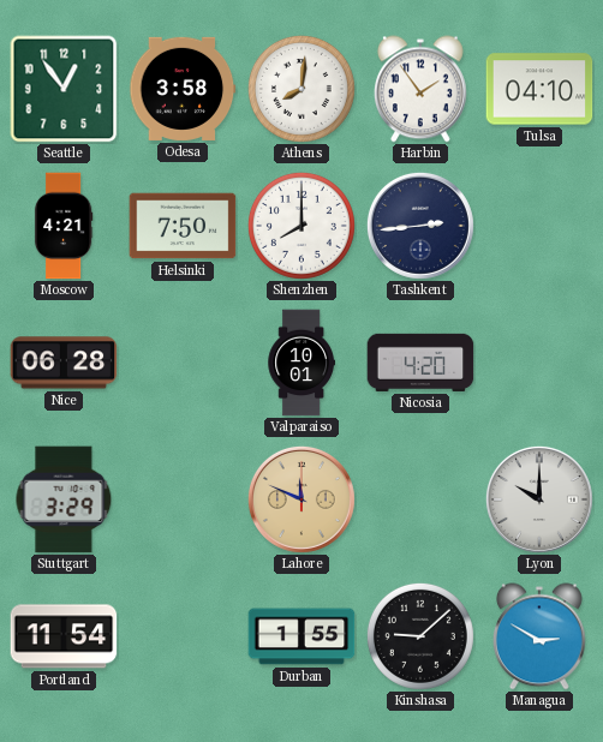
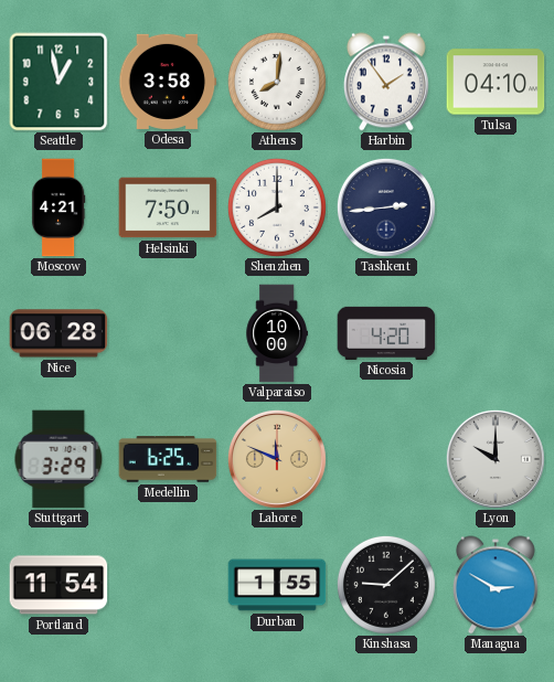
Seattle: 12:54 -> 12:58 (58, 82)
Valparaiso: 10:01 -> 10:00 (276, 333)
Medellin: none -> 6:25 (168, 459)
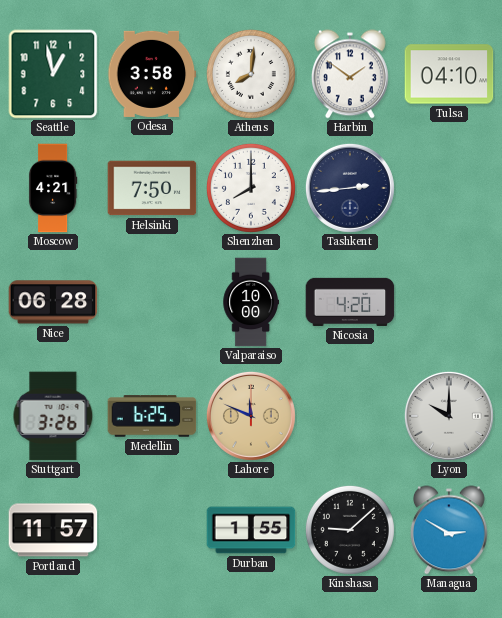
Harbin: 1:54 -> 1:51 (350, 74)
Stuttgart: 3:29 -> 3:26 (53, 416)
Portland: 11:54 -> 11:57 (53, 530)
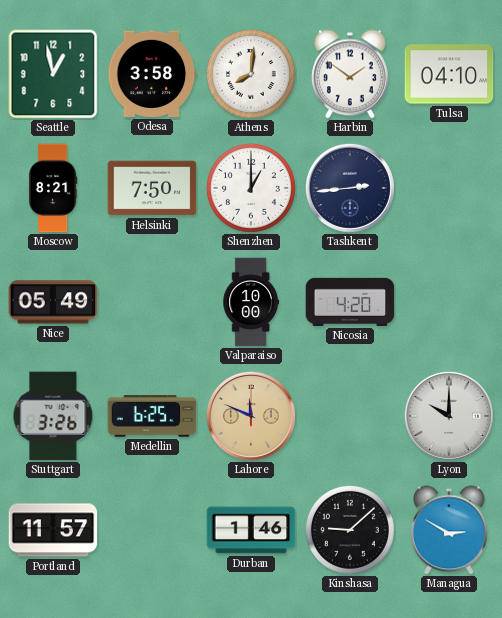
Moscow: 4:21 -> 8:21 (53, 188)
Shenzhen: 8:00 -> 1:00 (251, 188)
Nice: 06:28 -> 05:49 (53, 302)
Durban: 1:55 -> 1:46 (251, 530)
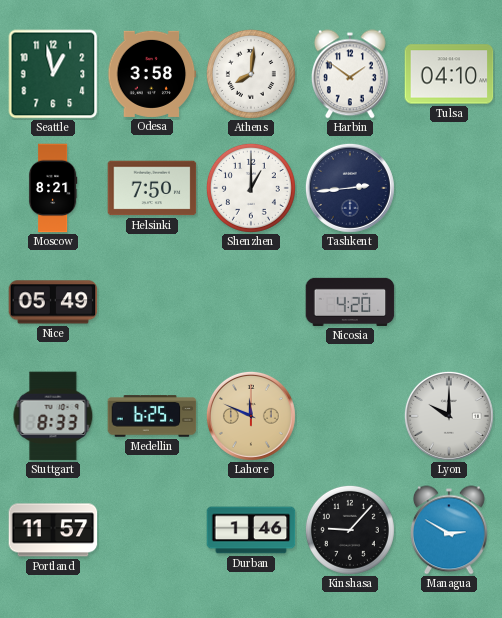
Valparaiso: 10:00 -> none (250, 302)
Stuttgart: 3:26 -> 8:33 (53, 416)
Kinshasa: 9:08 -> 9:07 (350, 530)
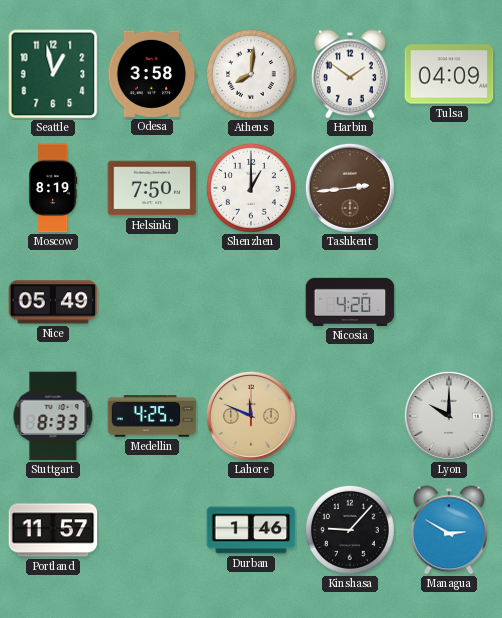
Tulsa: 04:10 -> 04:09 (449, 74)
Moscow: 8:21 -> 8:19 (53, 188)
Tashkent dial: navy -> brown (350, 188)
Medellin: 6:25 -> 4:25 (152, 416)
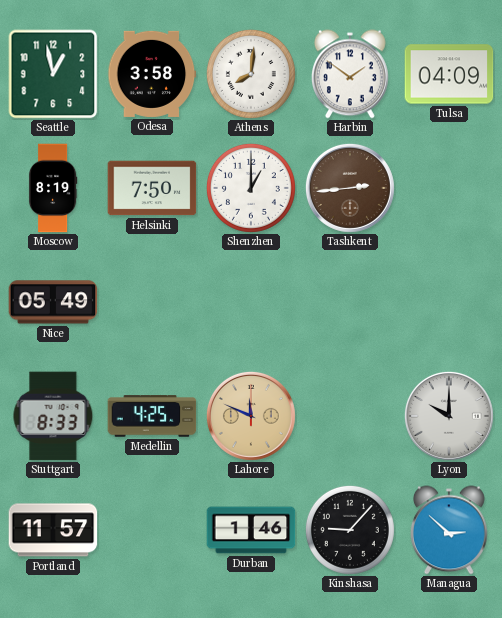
Nicosia: 4:20 -> none (350, 302)
Managua: 2:50 -> 2:52 (449, 530)
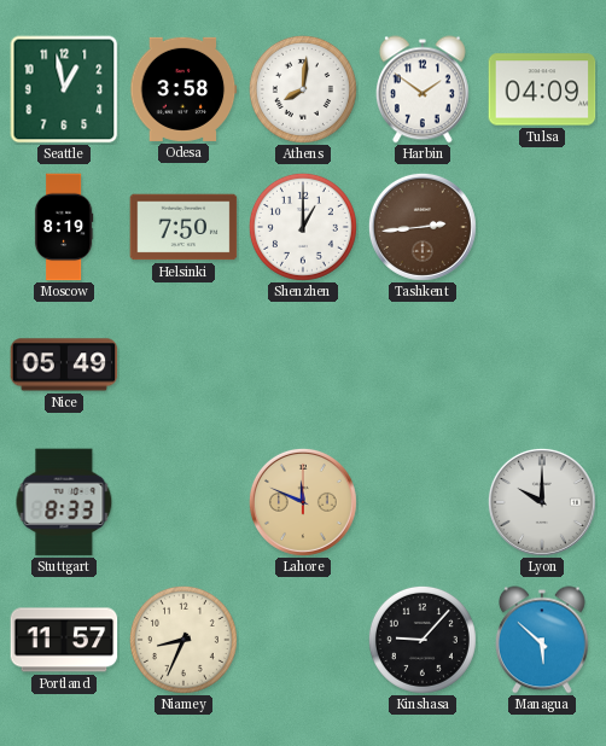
Medellin: 4:25 -> none (152, 416)
Niamey: none -> 8:34 (183, 640)
Durban: 1:46 -> none (251, 530)
Managua: 2:52 -> 5:52 (542, 640)
